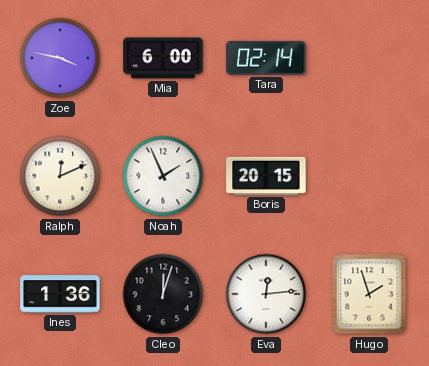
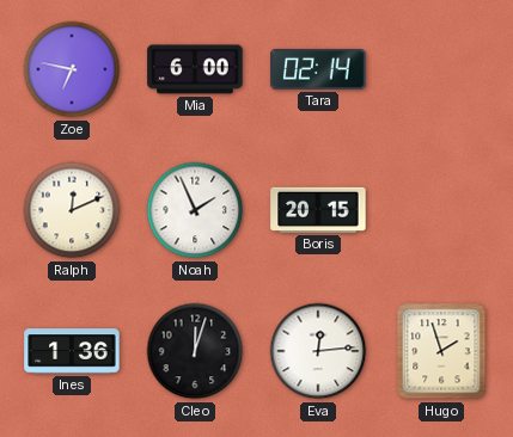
Zoe: 3:47 -> 6:47 (72, 69)
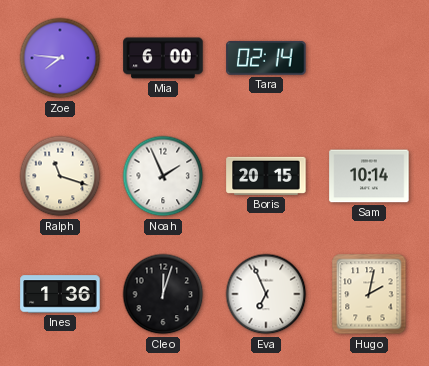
Zoe: 6:47 -> 7:46 (60, 58)
Ralph: 12:11 -> 11:18 (60, 176)
Sam: none -> 10:14 (369, 176)
Eva: 12:14 -> 6:56 (266, 294)
Hugo: 1:57 -> 2:02 (369, 294)
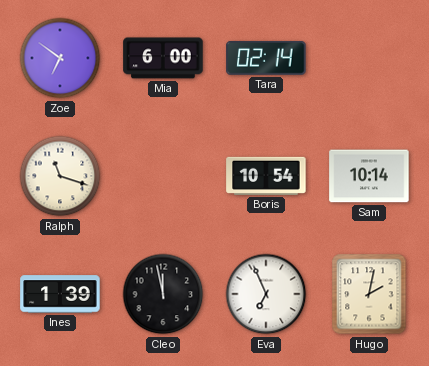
Zoe: 7:46 -> 6:51 (60, 58)
Noah: 1:56 -> none (163, 176)
Boris: 20:15 -> 10:54 (266, 176)
Ines: 1:36 -> 1:39 (60, 294)
Cleo: 12:03 -> 11:58 (163, 294)
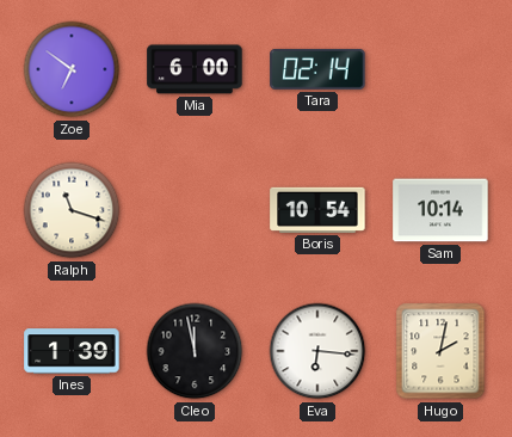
Eva: 6:56 -> 6:16 (317, 351)
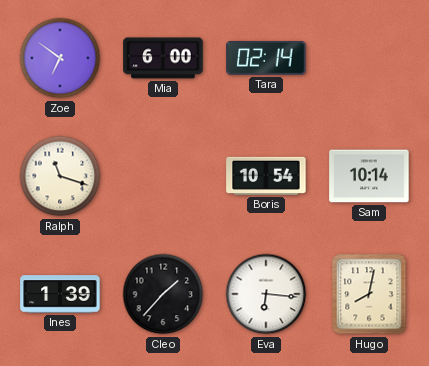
Cleo: 11:58 -> 1:37 (163, 294)
Hugo: 2:02 -> 8:02 (369, 294)
